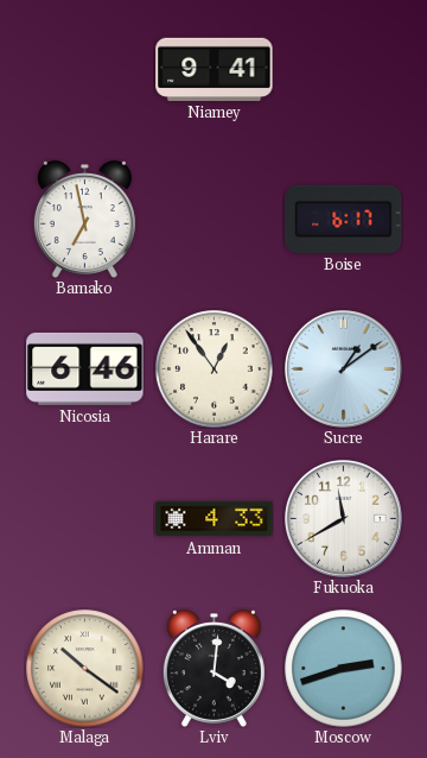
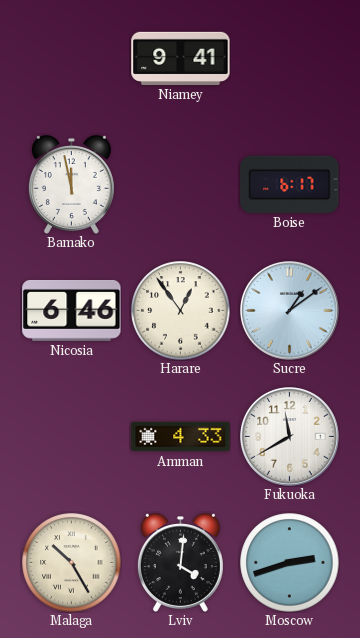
Bamako: 6:58 -> 11:58 (71, 185)
Malaga: 10:21 -> 10:25 (72, 563)
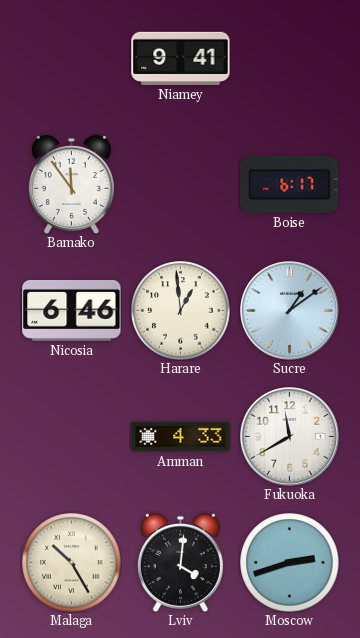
Bamako: 11:58 -> 11:54 (71, 185)
Harare: 12:54 -> 12:59 (181, 311)
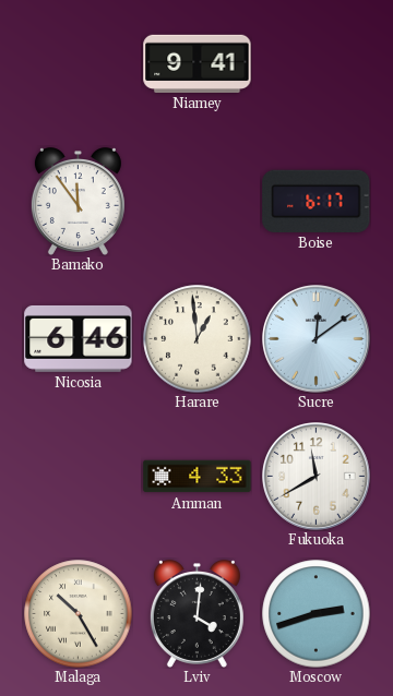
Sucre: 1:09 -> 12:09 (317, 339)
